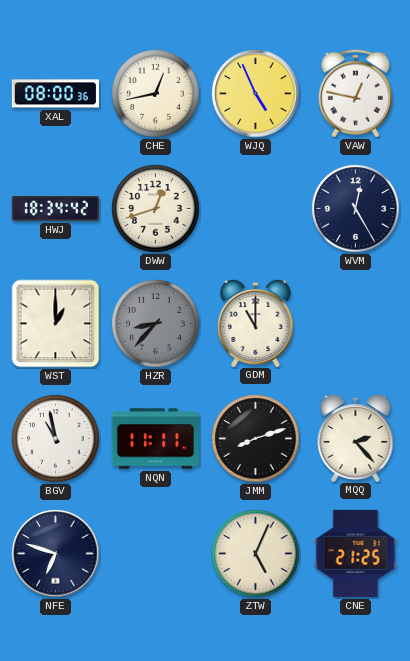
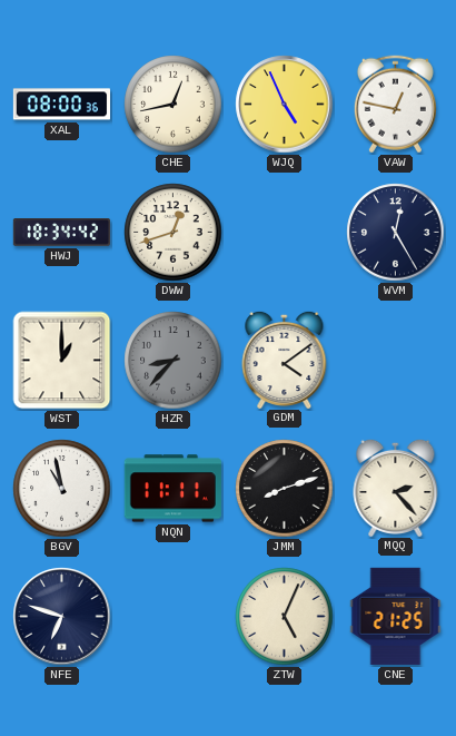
GDM: 11:00 -> 4:09 (285, 359)
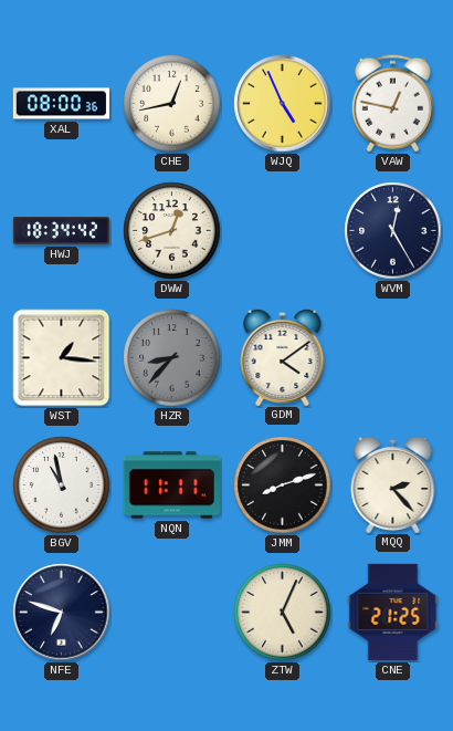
WST: 1:00 -> 1:16 (62, 358)
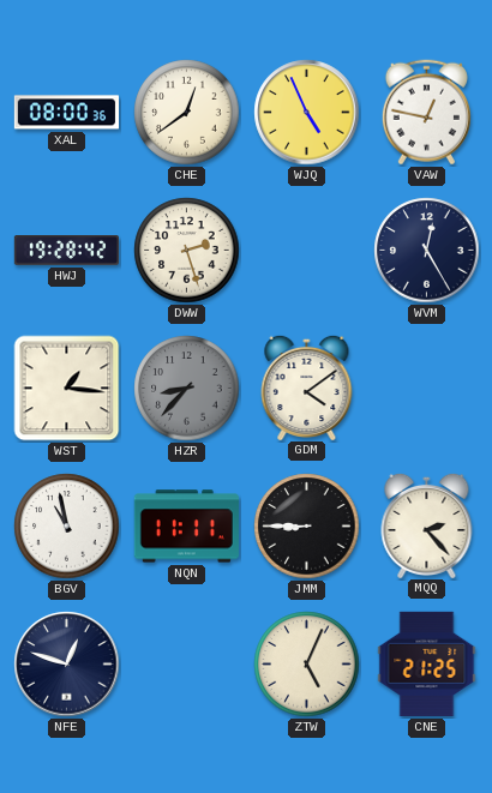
CHE: 12:43 -> 12:39 (187, 113)
HWJ: 18:34 -> 19:28 (66, 251)
DWW: 12:42 -> 2:27 (187, 251)
JMM: 8:12 -> 8:45 (307, 527)
NFE: 6:48 -> 12:48 (67, 665)
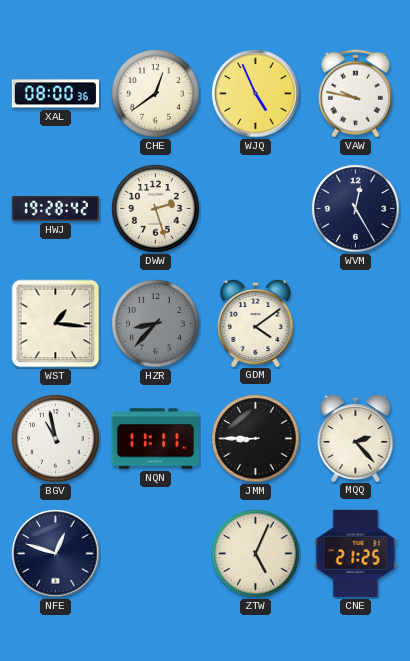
VAW: 12:47 -> 9:47 (355, 94)
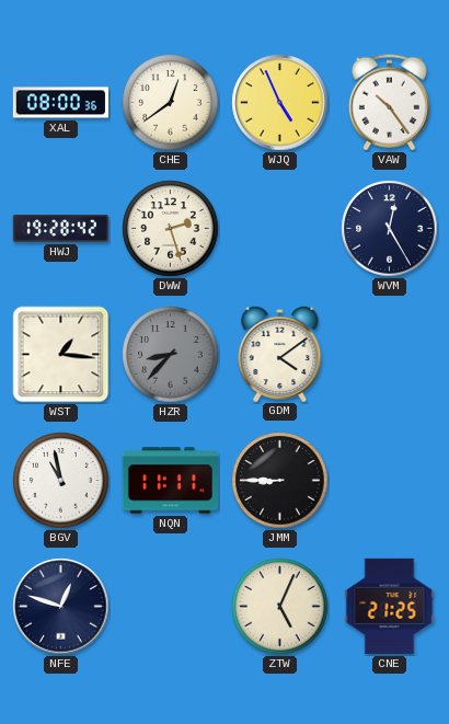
VAW: 9:47 -> 10:24 (389, 103)
MQQ: 2:23 -> none (356, 437)
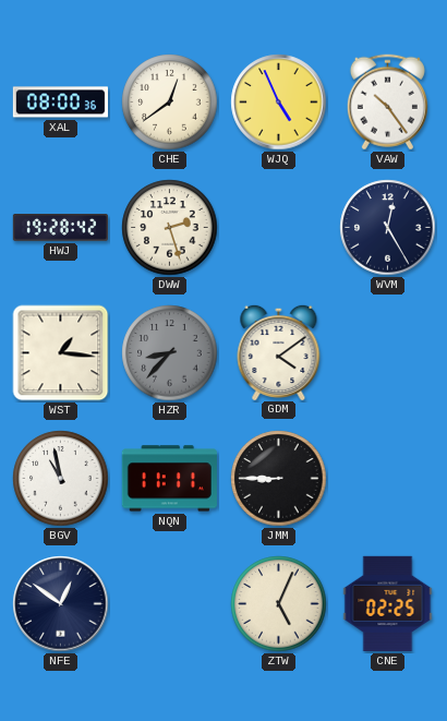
NFE: 12:48 -> 12:51 (61, 604)
CNE: 21:25 -> 02:25 (388, 603)
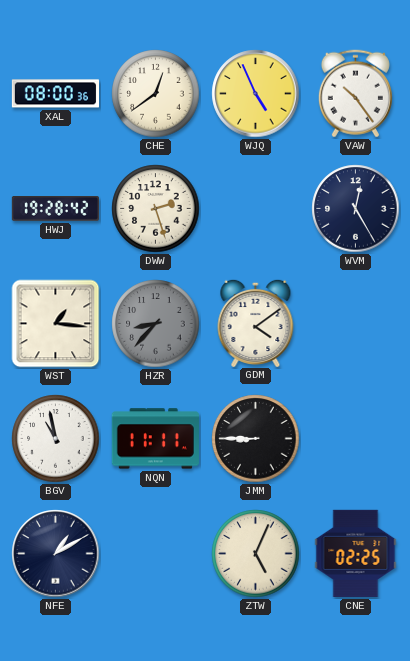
NFE: 12:51 -> 1:10 (56, 554)
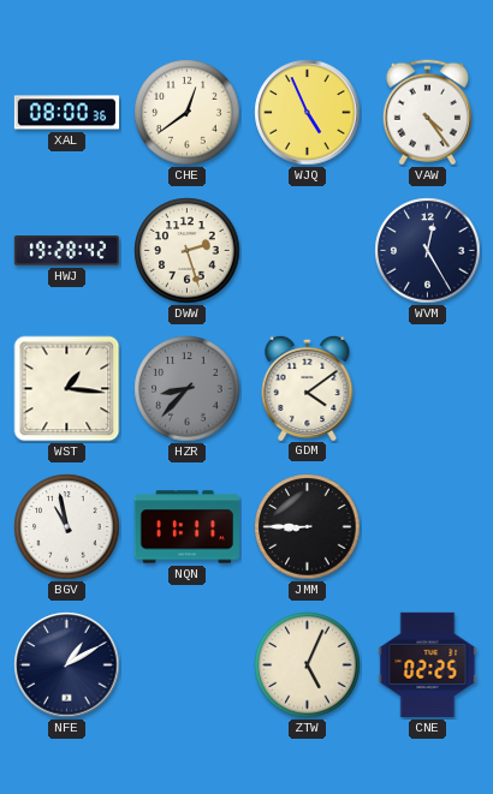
VAW: 10:24 -> 4:24 (427, 113)
